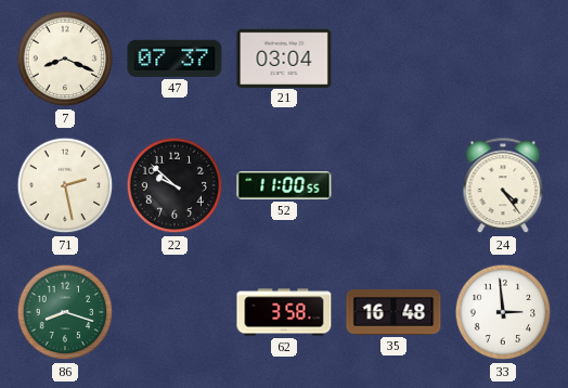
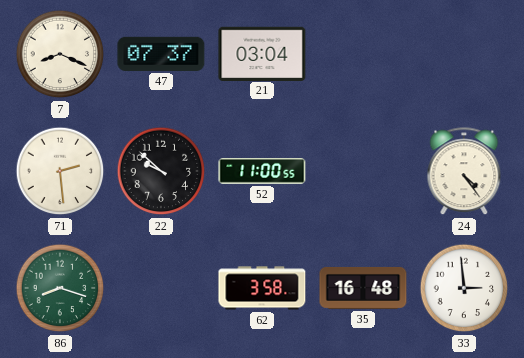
71: 2:28 -> 2:29 (60, 171)
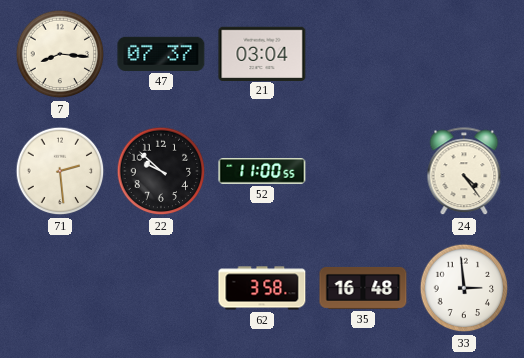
7: 8:19 -> 8:16 (60, 54)
86: 8:18 -> none (60, 288)
